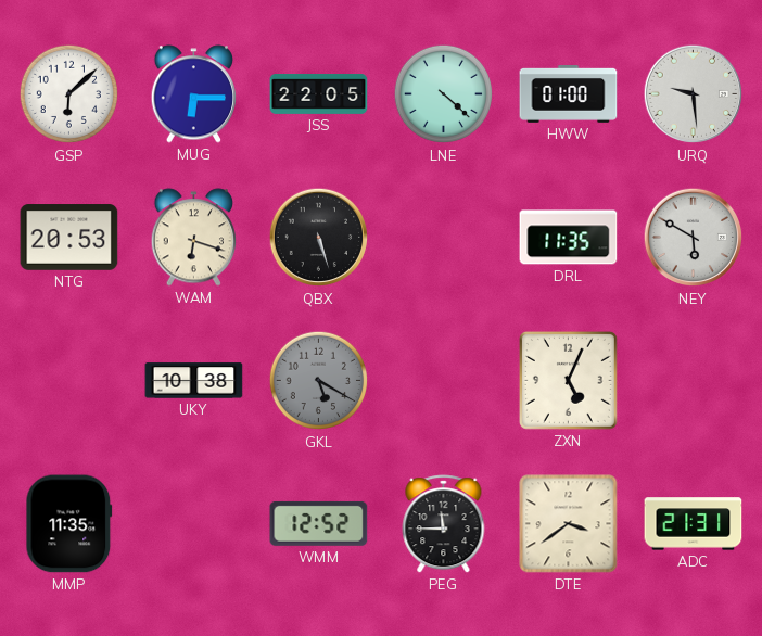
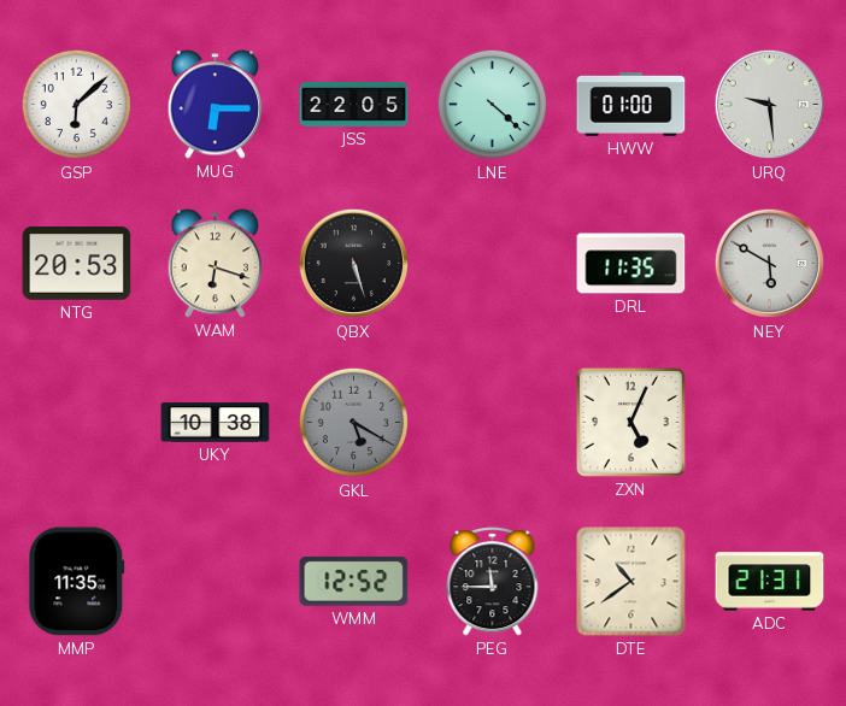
DTE: 3:39 -> 10:39 (631, 582)
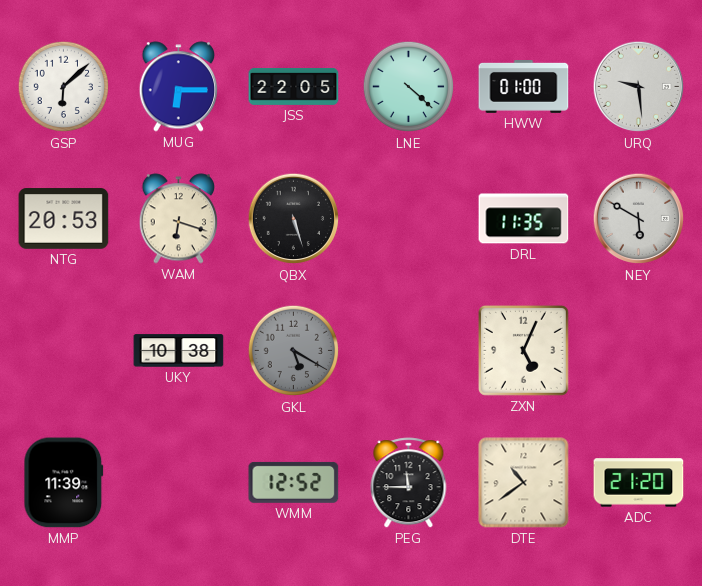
MMP: 11:35 -> 11:39 (64, 483)
ADC: 21:31 -> 21:20 (639, 483)
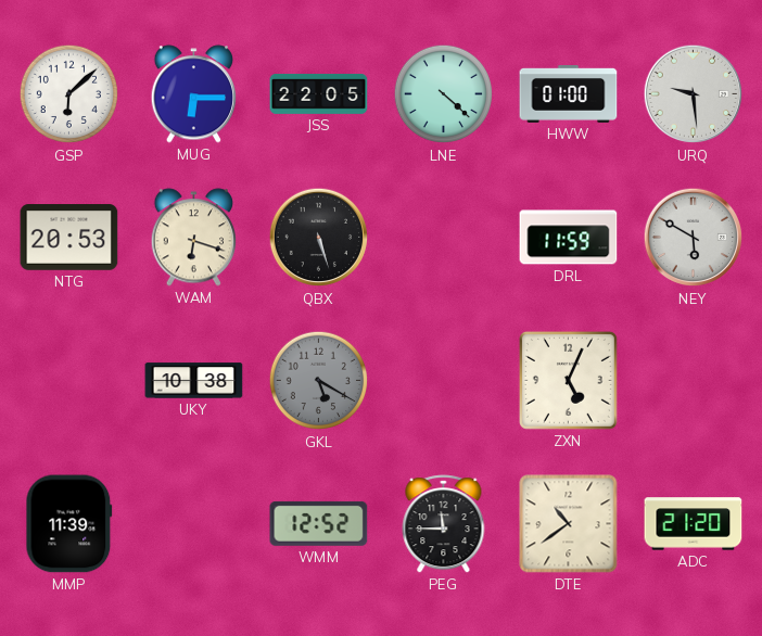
DRL: 11:35 -> 11:59 (569, 238)
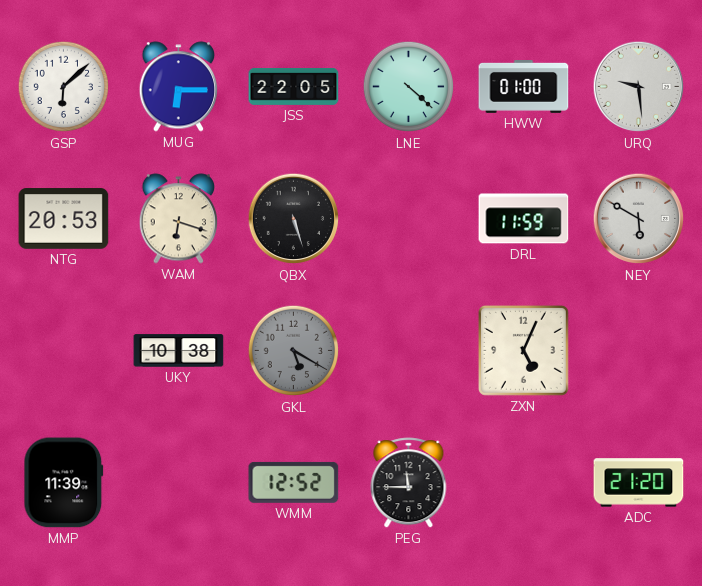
DTE: 10:39 -> none (569, 524)
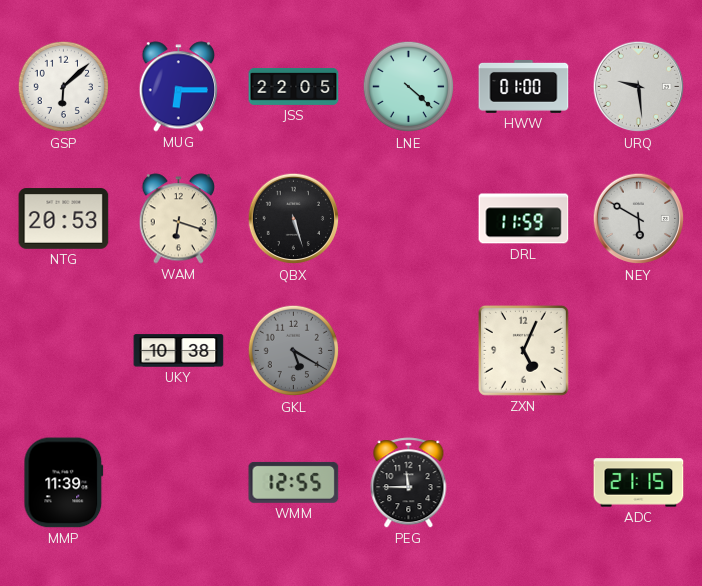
WMM: 12:52 -> 12:55 (294, 482)
ADC: 21:20 -> 21:15 (639, 483)
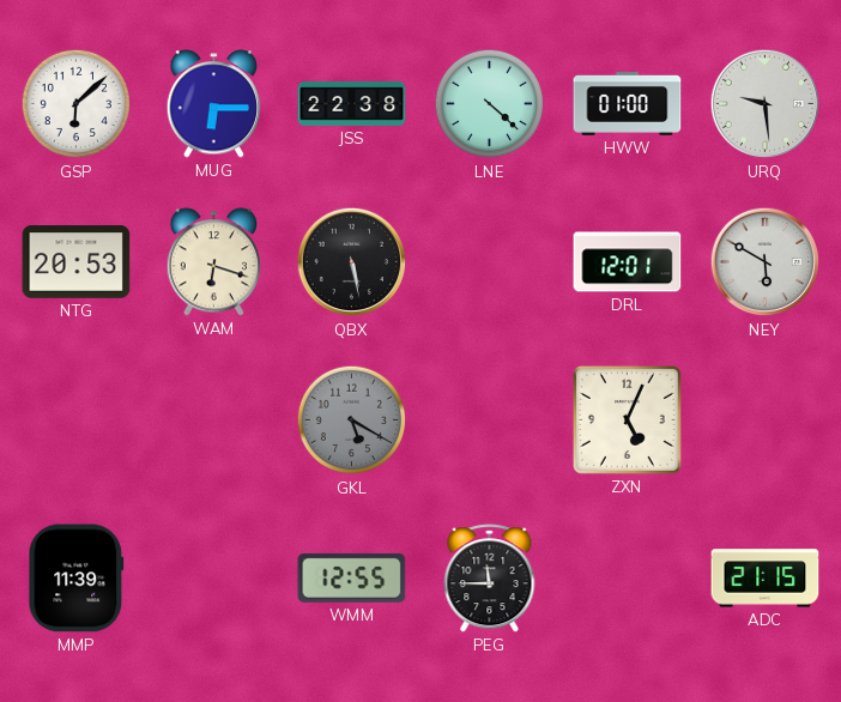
JSS: 22:05 -> 22:38 (352, 104)
QBX: 5:27 -> 5:28 (352, 262)
DRL: 11:59 -> 12:01 (628, 262)
UKY: 10:38 -> none (179, 351)
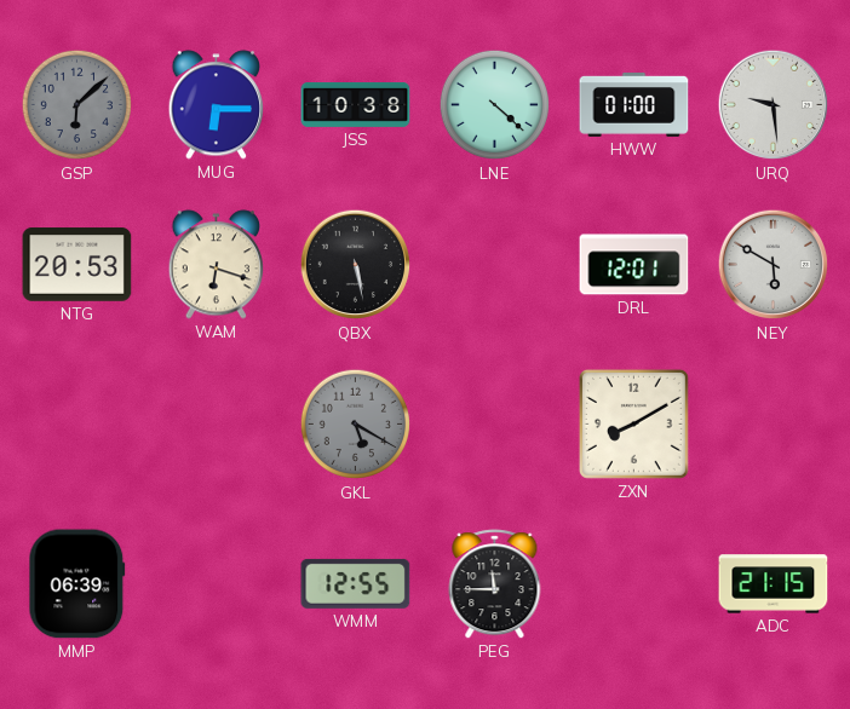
GSP dial: white -> grey (77, 105)
JSS: 22:38 -> 10:38 (356, 105)
ZXN: 5:04 -> 8:10 (633, 423)
MMP: 11:39 -> 06:39 (77, 584)
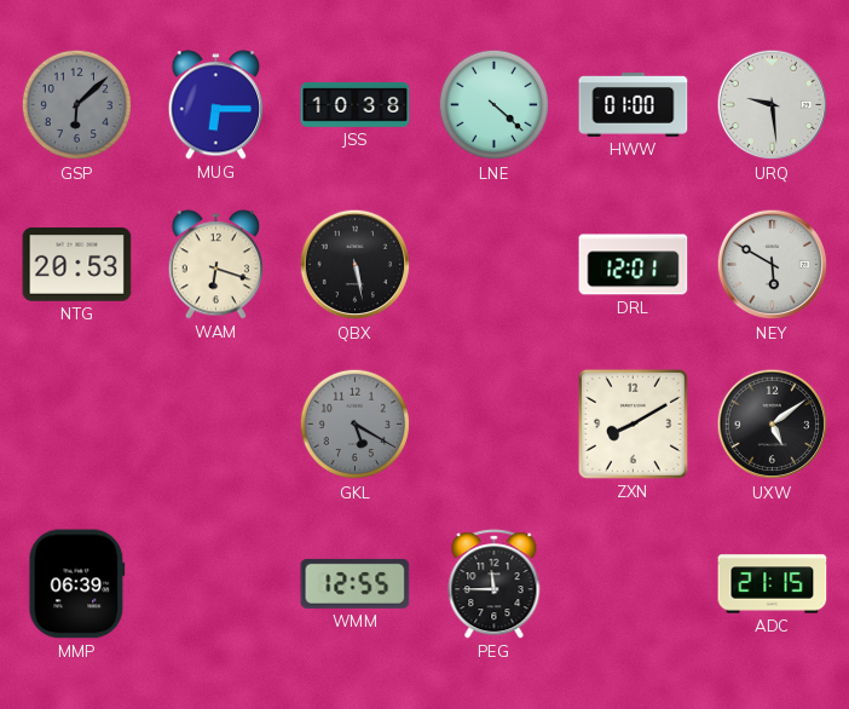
UXW: none -> 5:09 (773, 425)
